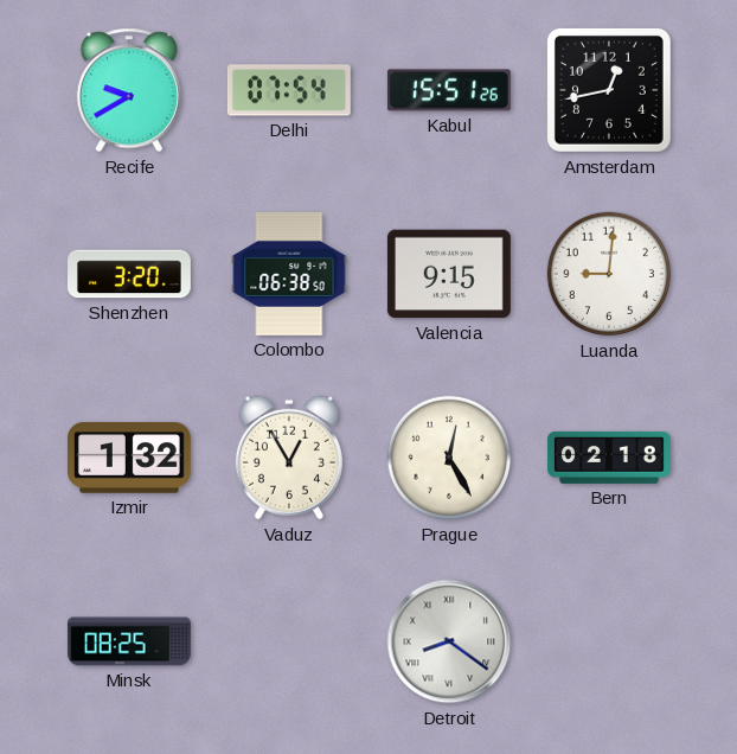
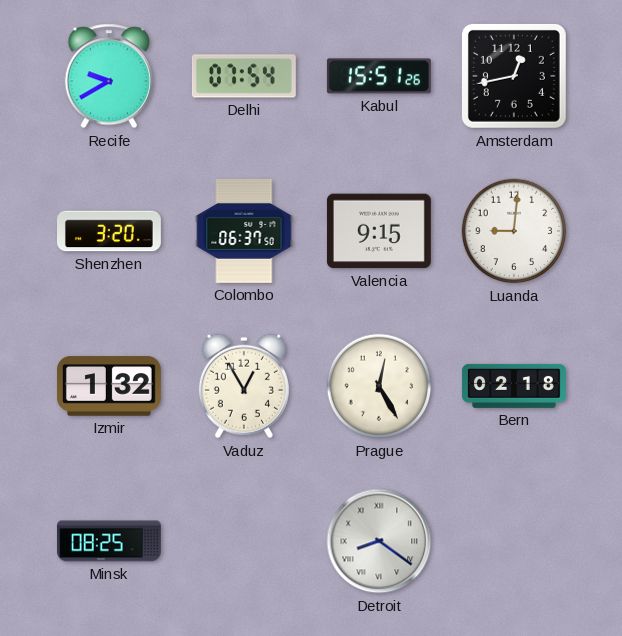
Colombo: 06:38 -> 06:37 (244, 231)
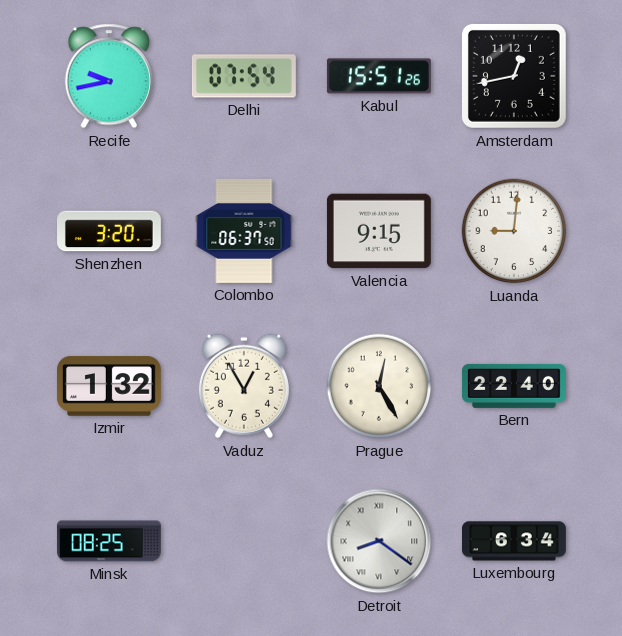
Recife: 9:40 -> 9:43 (109, 76)
Bern: 02:18 -> 22:40 (514, 386)
Luxembourg: none -> 6:34 (514, 541)
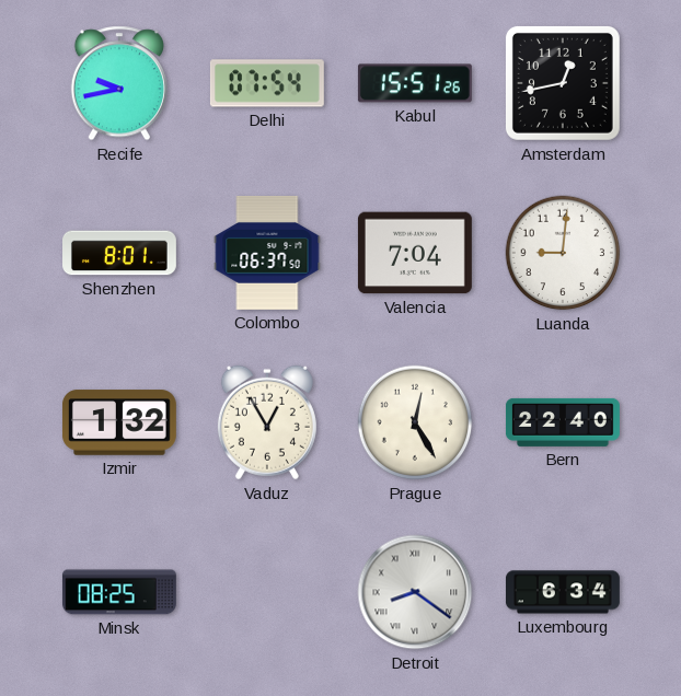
Shenzhen: 3:20 -> 8:01 (120, 253)
Valencia: 9:15 -> 7:04 (415, 253)
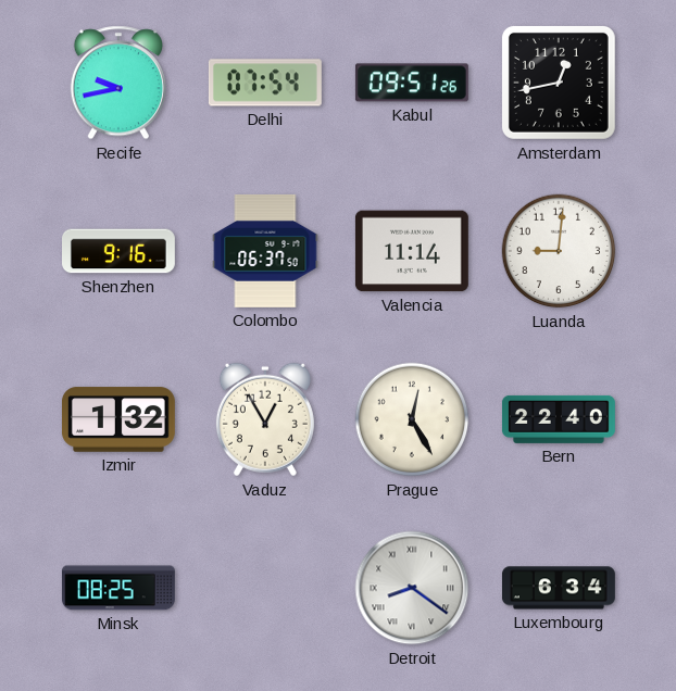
Kabul: 15:51 -> 09:51 (412, 83)
Shenzhen: 8:01 -> 9:16 (120, 251)
Valencia: 7:04 -> 11:14 (412, 251)
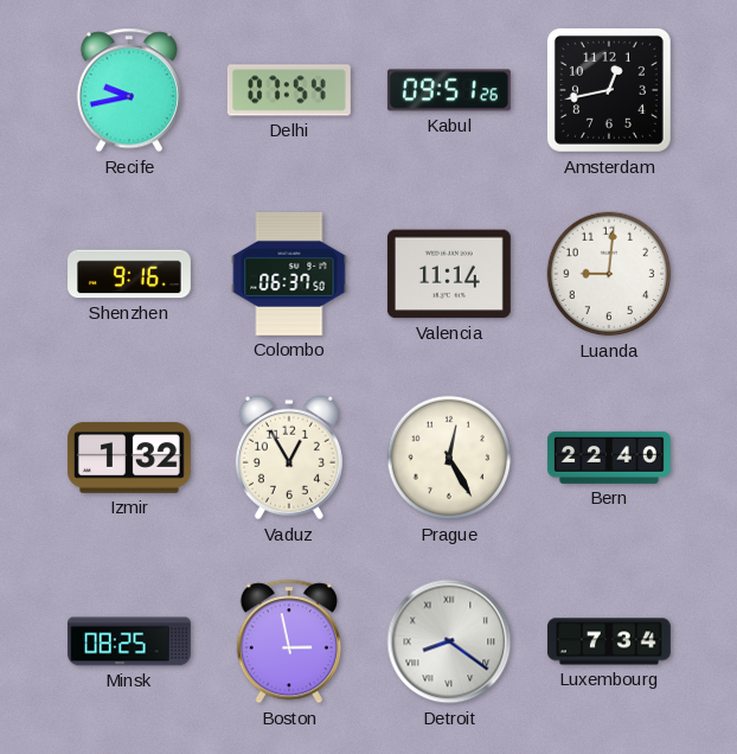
Boston: none -> 2:58 (289, 641)
Luxembourg: 6:34 -> 7:34 (609, 641)
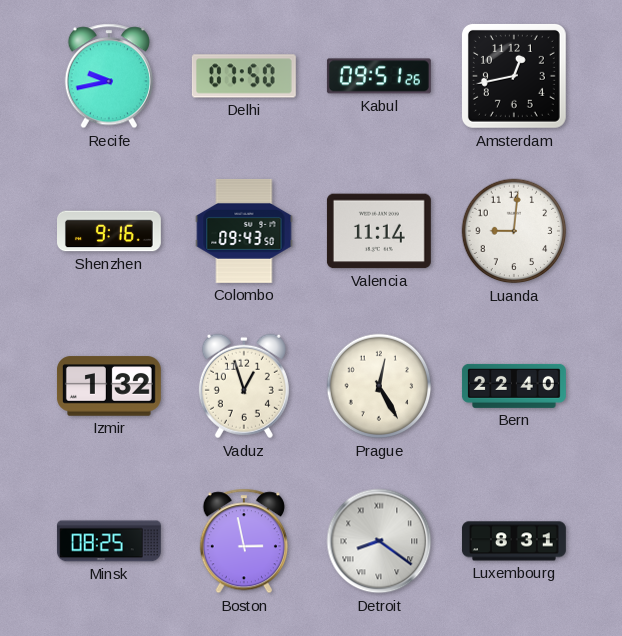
Delhi: 07:54 -> 07:50 (244, 76)
Colombo: 06:37 -> 09:43 (244, 231)
Vaduz: 12:55 -> 12:57 (244, 386)
Luxembourg: 7:34 -> 8:31 (514, 541)
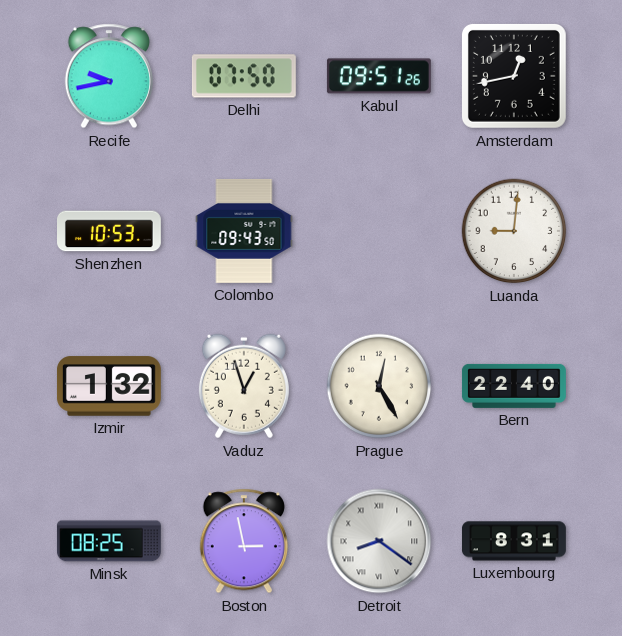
Shenzhen: 9:16 -> 10:53 (110, 231)
Valencia: 11:14 -> none (379, 231)
